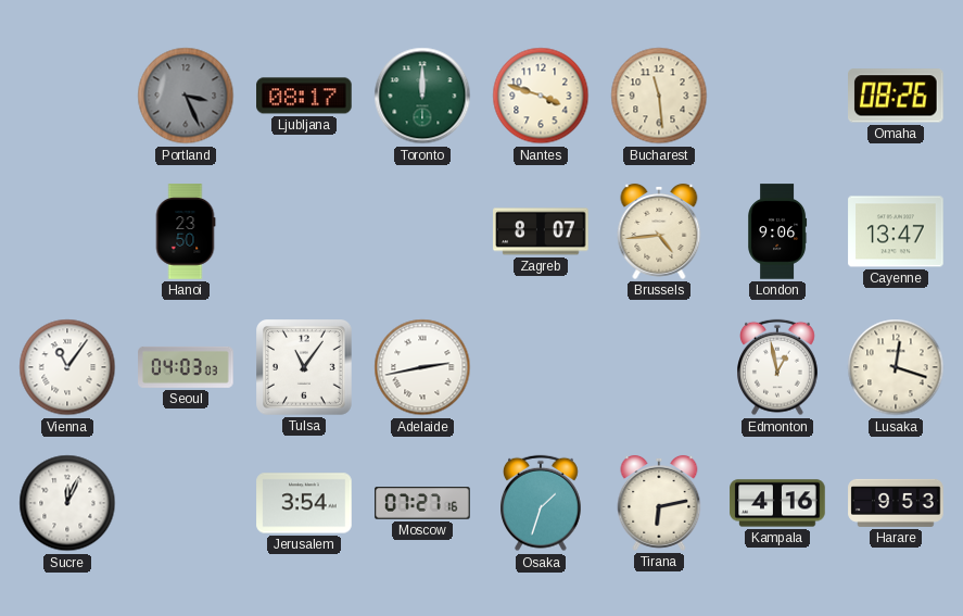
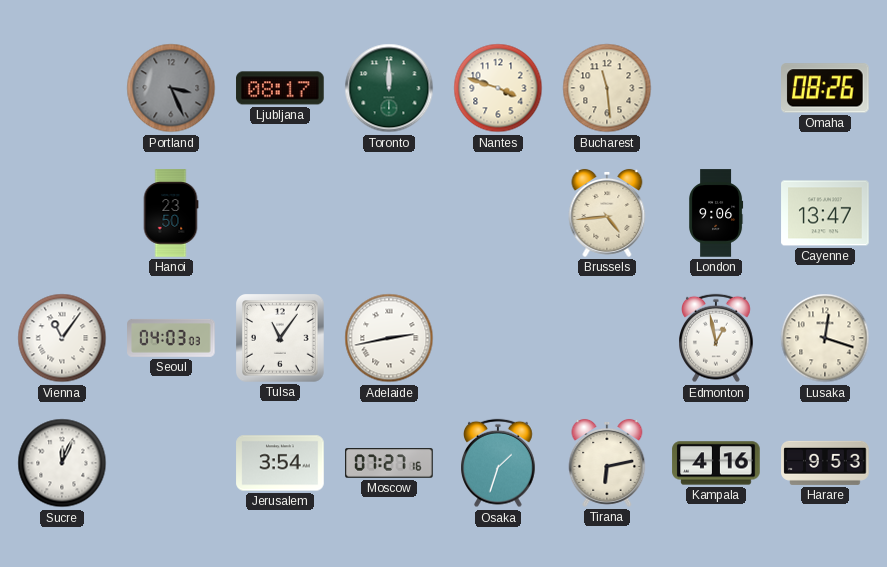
Zagreb: 8:07 -> none (541, 231)
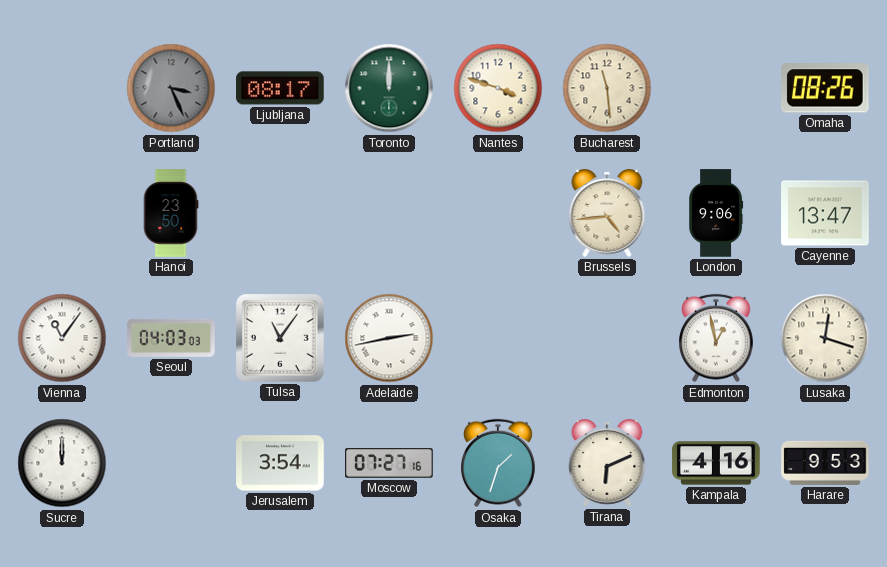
Sucre: 12:04 -> 12:00 (62, 463)
Tirana: 6:13 -> 6:11 (607, 463)
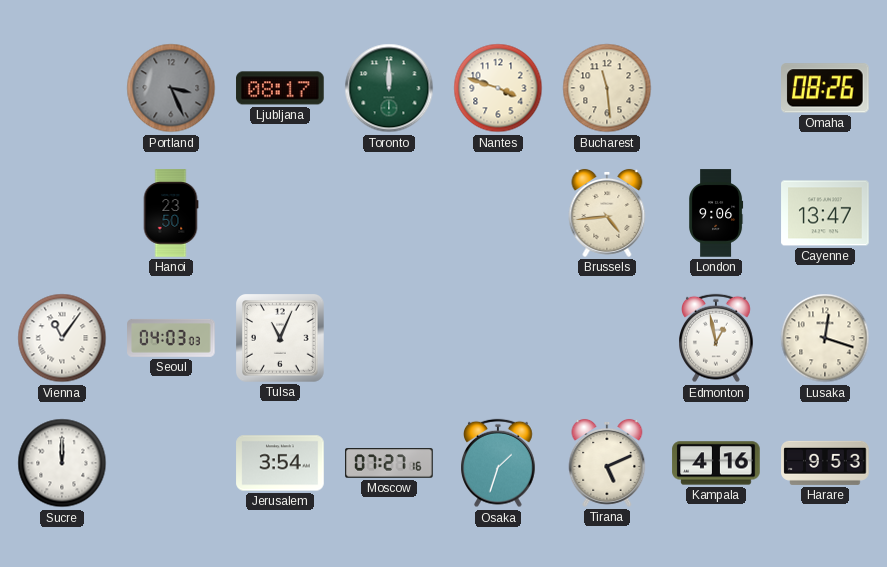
Tulsa: 11:06 -> 11:04 (281, 339)
Adelaide: 2:43 -> none (389, 338)
Tirana: 6:11 -> 5:11 (607, 463)
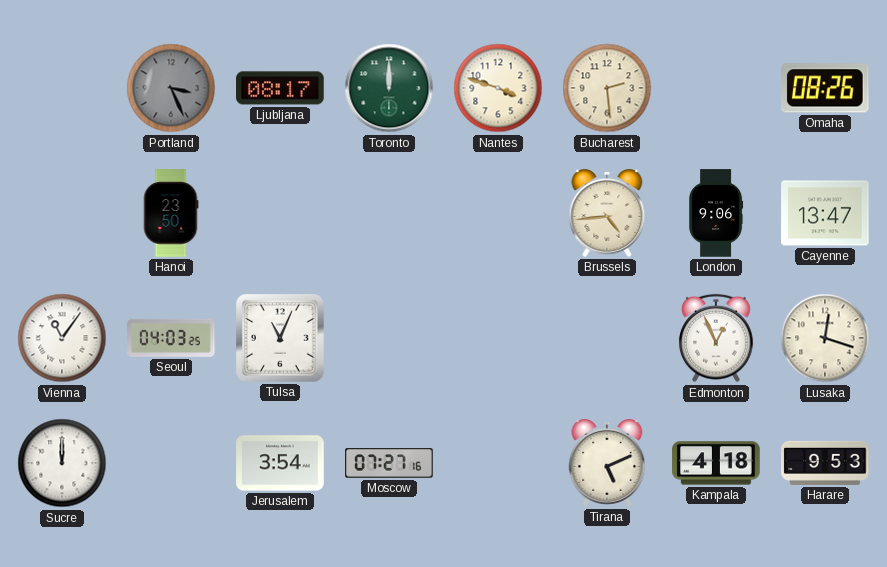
Bucharest: 11:29 -> 2:29 (607, 88)
Seoul: 04:03:03 -> 04:03:25 (171, 338)
Edmonton: 12:58 -> 12:56 (717, 338)
Osaka: 1:33 -> none (499, 463)
Kampala: 4:16 -> 4:18 (716, 463)
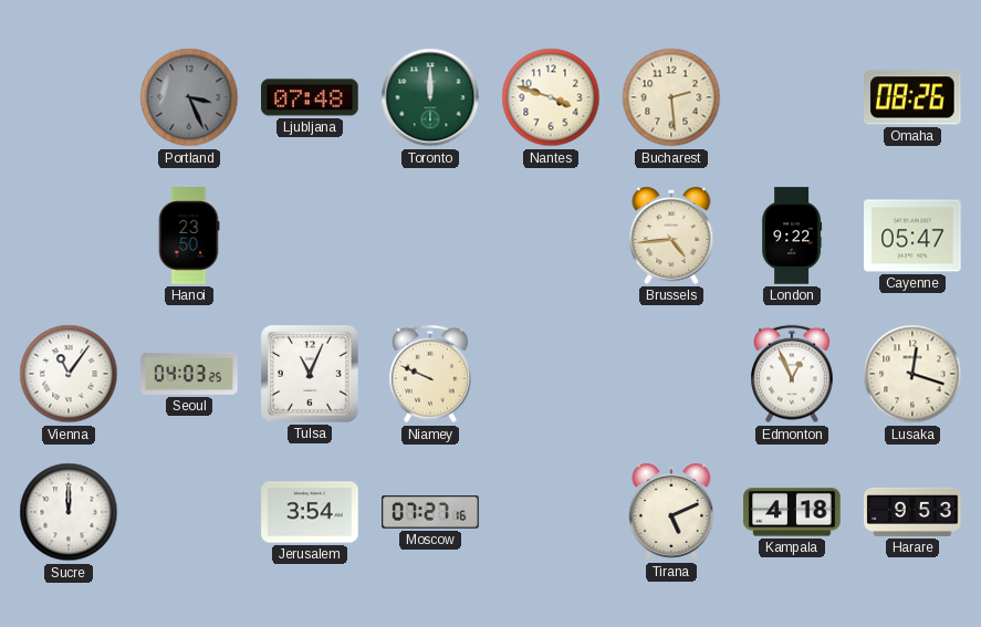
Ljubljana: 08:17 -> 07:48 (310, 97)
London: 9:06 -> 9:22 (793, 236)
Cayenne: 13:47 -> 05:47 (912, 236)
Niamey: none -> 9:49 (431, 374)
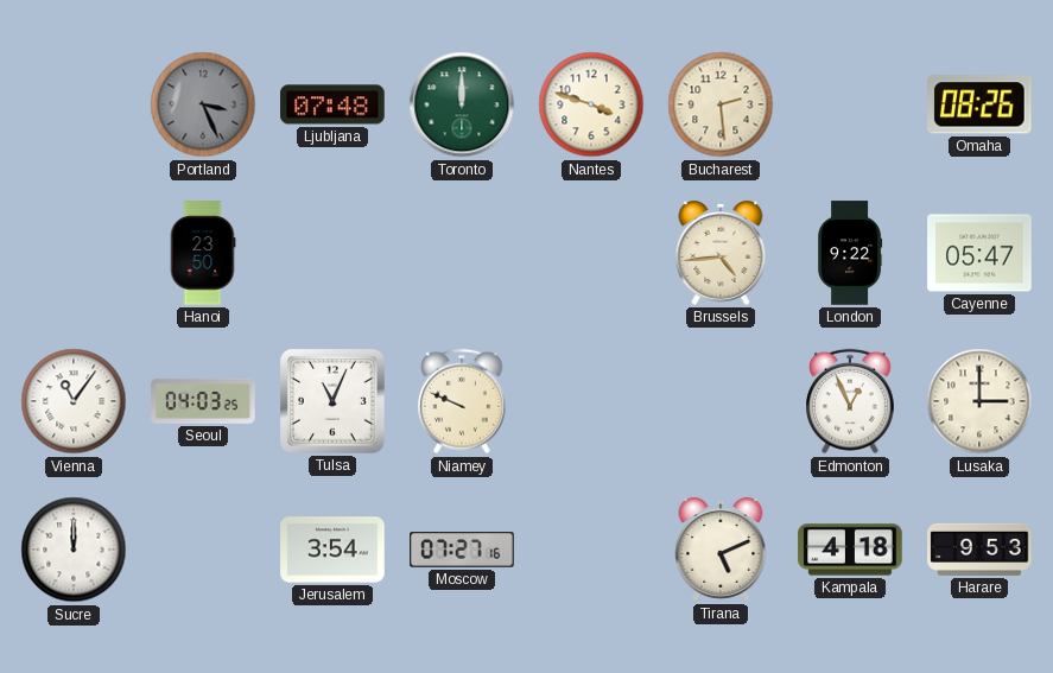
Lusaka: 12:18 -> 3:00 (979, 401)
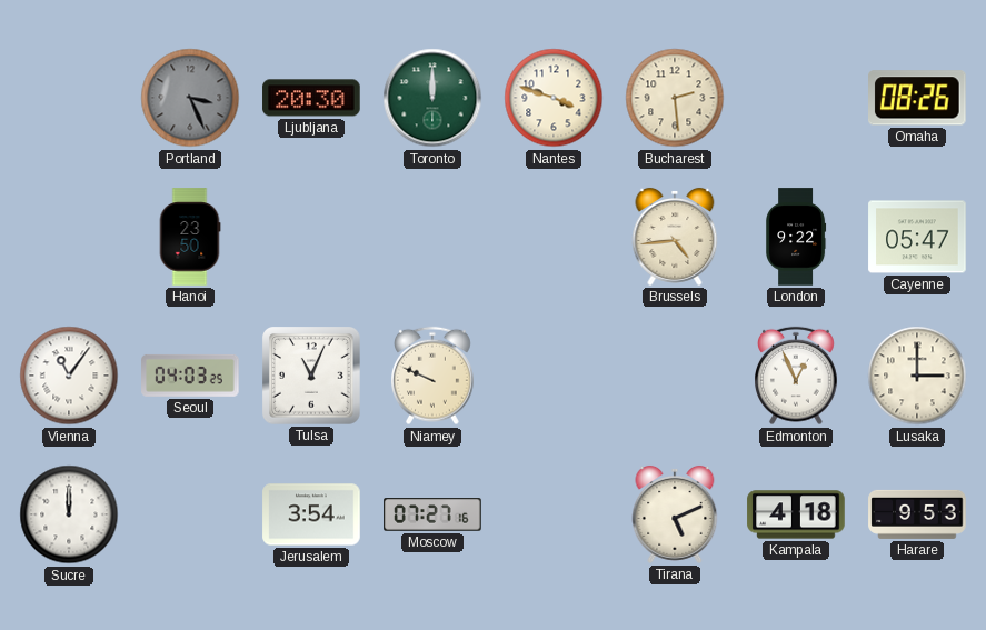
Ljubljana: 07:48 -> 20:30 (311, 98)
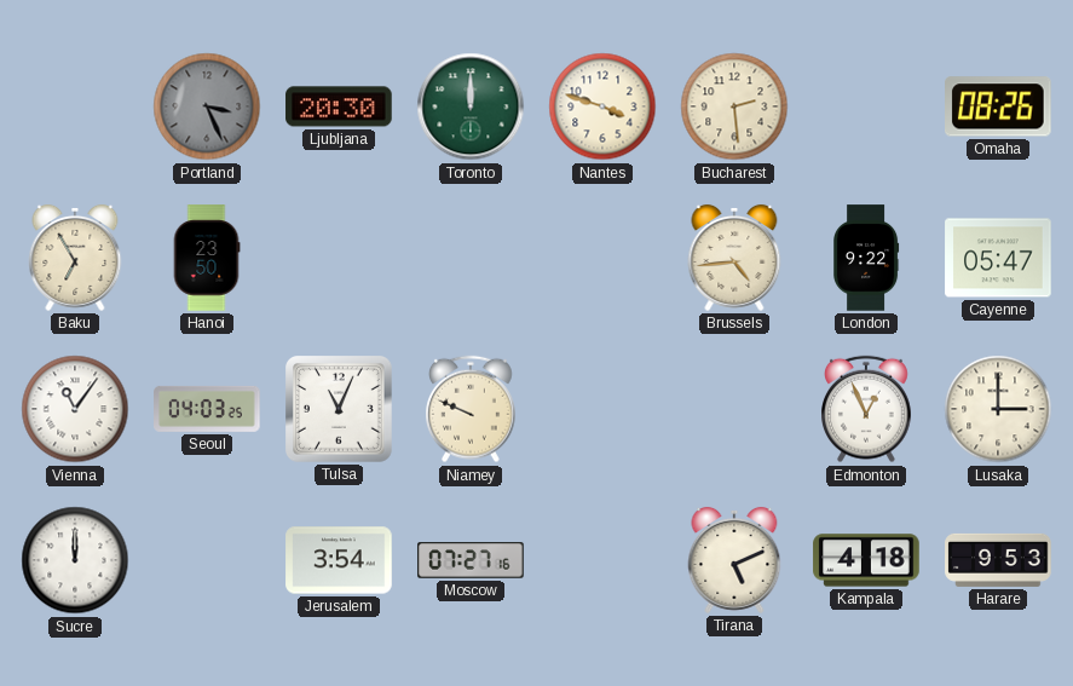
Baku: none -> 6:55 (75, 258)
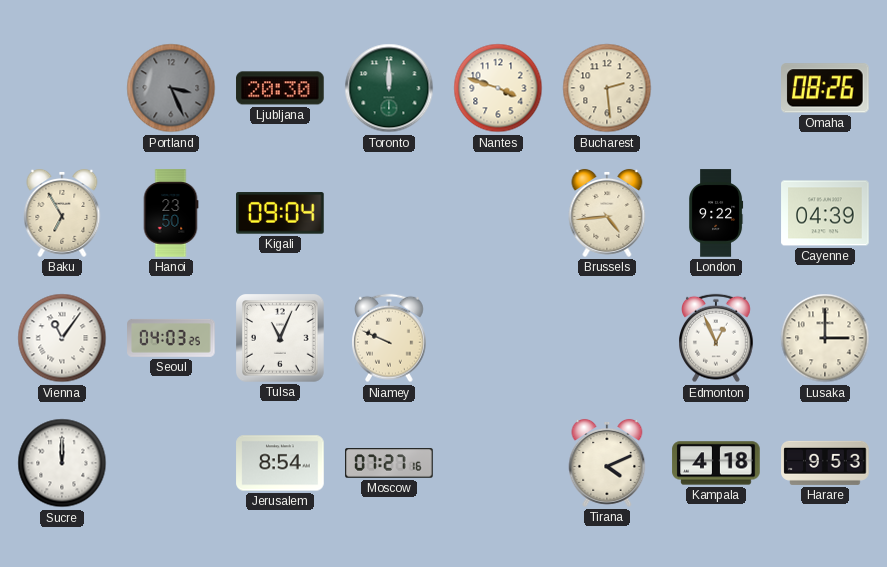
Kigali: none -> 09:04 (280, 213)
Cayenne: 05:47 -> 04:39 (825, 213)
Jerusalem: 3:54 -> 8:54 (280, 463)
Tirana: 5:11 -> 4:11 (607, 463)
